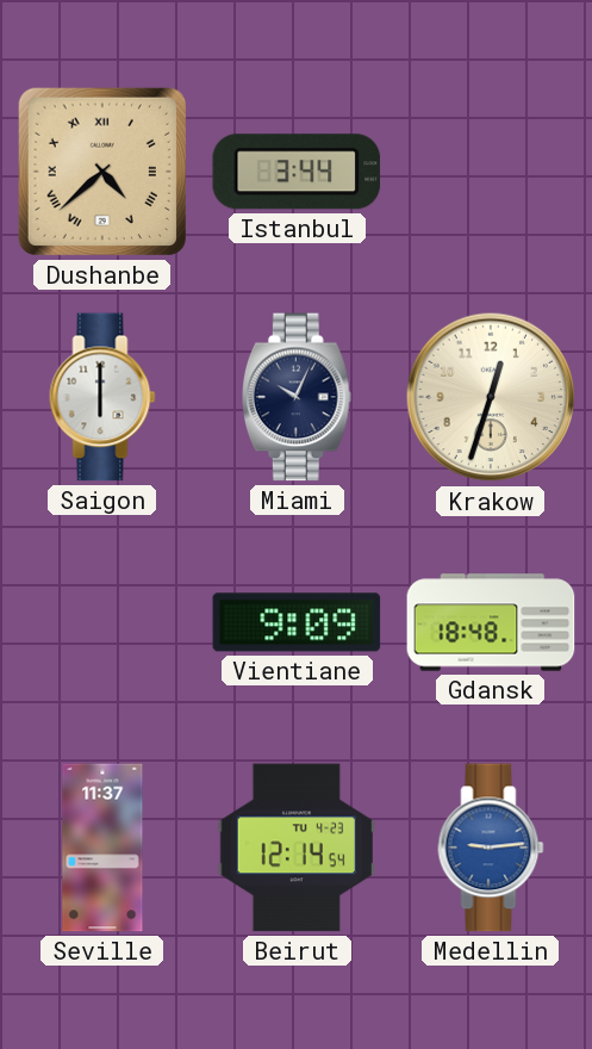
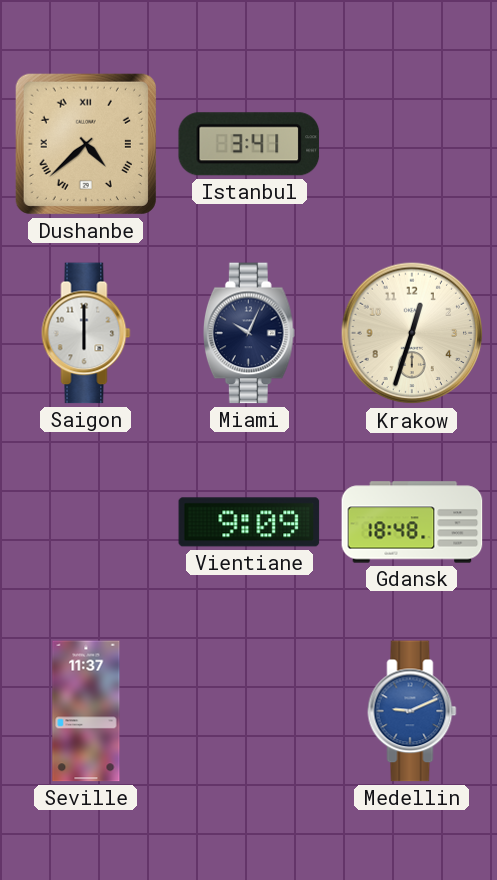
Istanbul: 3:44 -> 3:41 (249, 144)
Beirut: 12:14 -> none (297, 848)
Medellin: 9:14 -> 9:11 (412, 711)
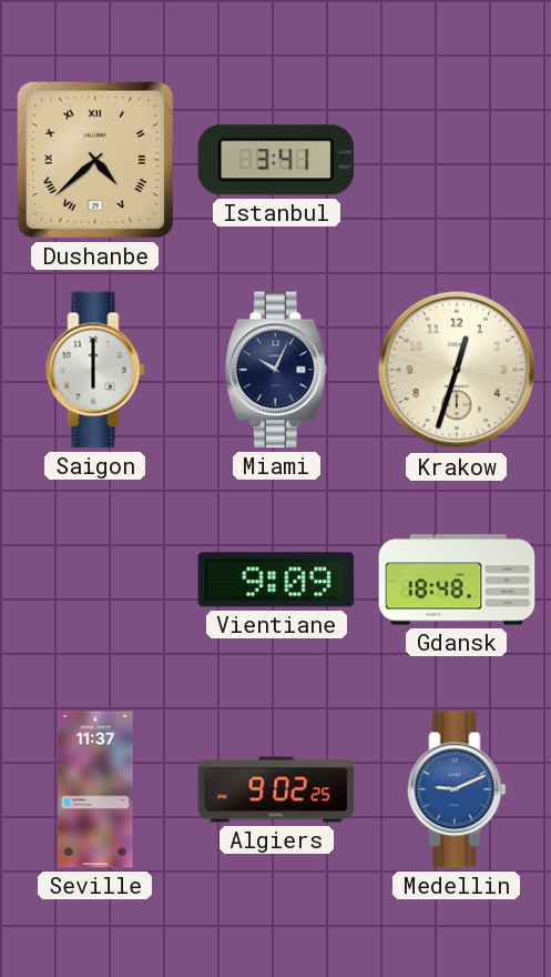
Algiers: none -> 9:02 (276, 789)
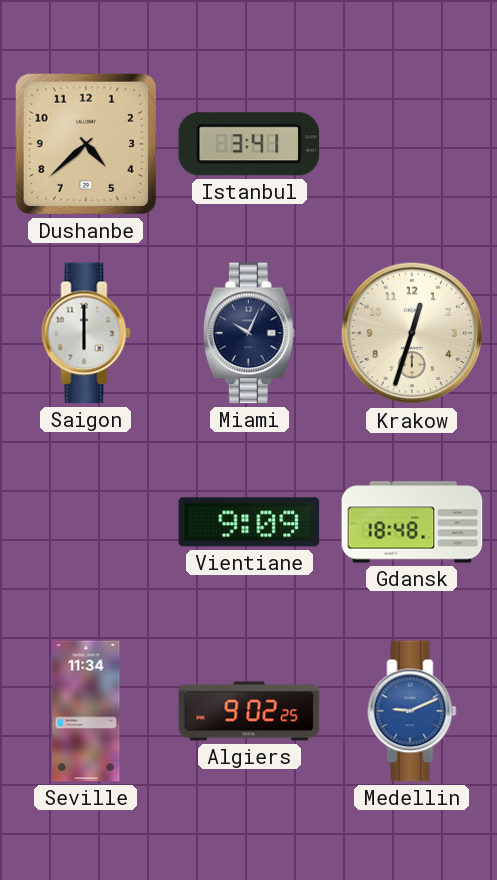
Dushanbe numerals: Roman -> Arabic (86, 144)
Seville: 11:37 -> 11:34 (86, 711)
